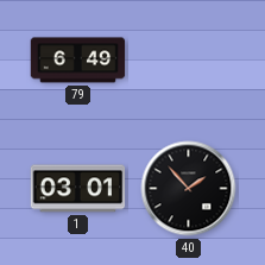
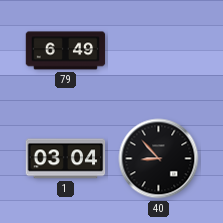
1: 03:01 -> 03:04 (66, 159)
40: 1:53 -> 8:53 (159, 159)
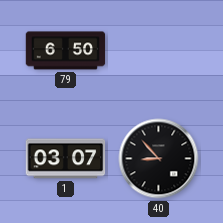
79: 6:49 -> 6:50 (66, 51)
1: 03:04 -> 03:07 (66, 159)
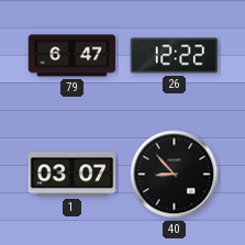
79: 6:50 -> 6:47 (73, 56)
26: none -> 12:22 (175, 56)
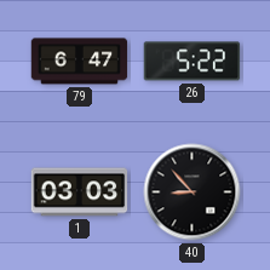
26: 12:22 -> 5:22 (193, 62)
1: 03:07 -> 03:03 (80, 193)
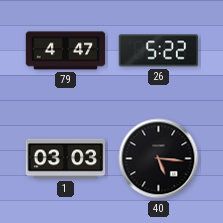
79: 6:47 -> 4:47 (66, 51)
40: 8:53 -> 5:16 (159, 159)
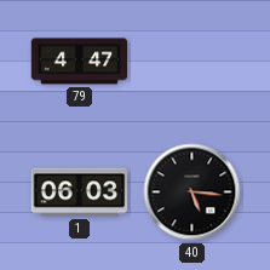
26: 5:22 -> none (159, 51)
1: 03:03 -> 06:03 (80, 193)
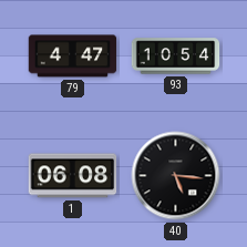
93: none -> 10:54 (176, 56)
1: 06:03 -> 06:08 (73, 176)
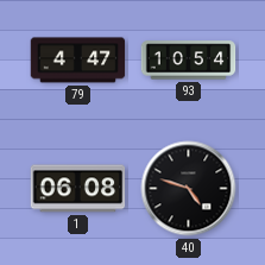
40: 5:16 -> 4:48 (189, 189)
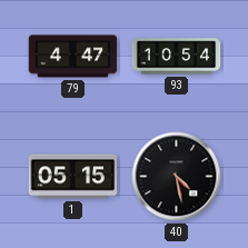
1: 06:08 -> 05:15 (73, 177)
40: 4:48 -> 4:28 (177, 177)
